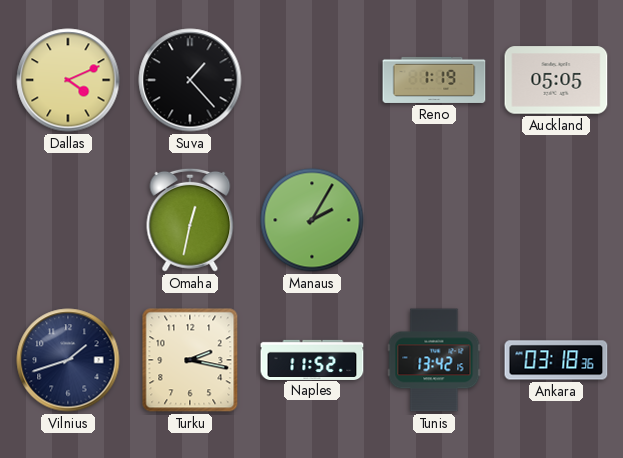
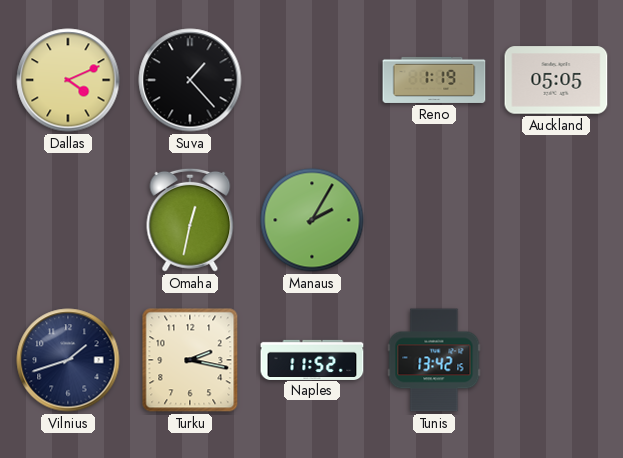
Ankara: 03:18 -> none (556, 360)
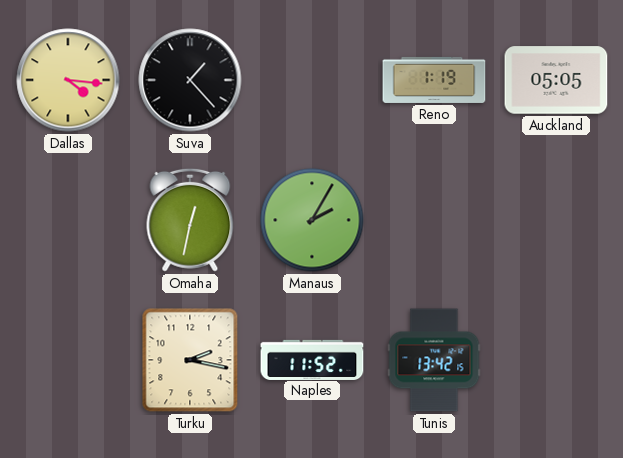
Dallas: 4:11 -> 4:16 (68, 80)
Vilnius: 1:42 -> none (68, 360)
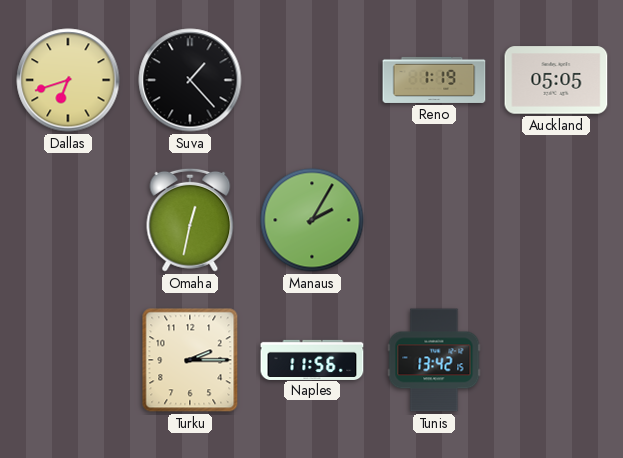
Dallas: 4:16 -> 6:42 (68, 80)
Turku: 2:17 -> 2:15 (190, 360)
Naples: 11:52 -> 11:56 (312, 359)
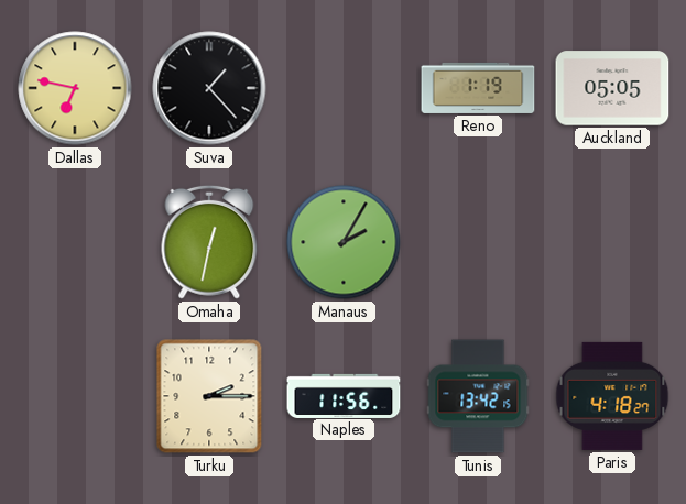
Dallas: 6:42 -> 6:47 (75, 88)
Paris: none -> 4:18 (612, 396)
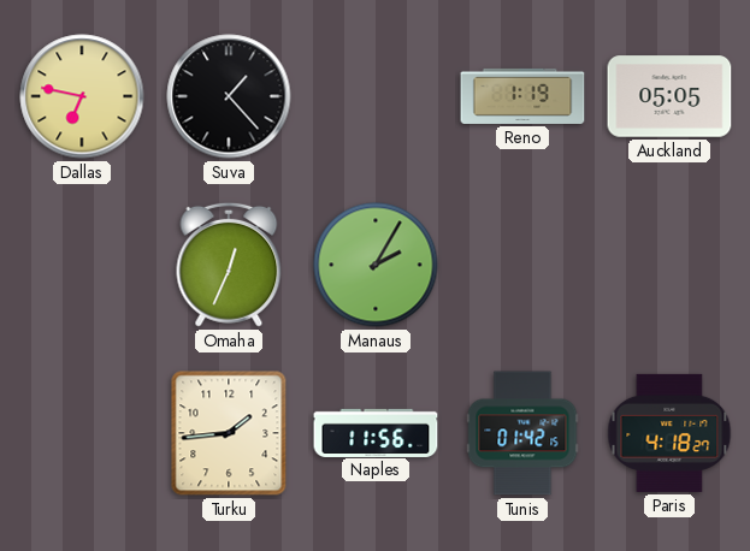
Omaha: 12:32 -> 12:34 (229, 265)
Turku: 2:15 -> 1:44 (229, 433)
Tunis: 13:42 -> 01:42 (522, 433)
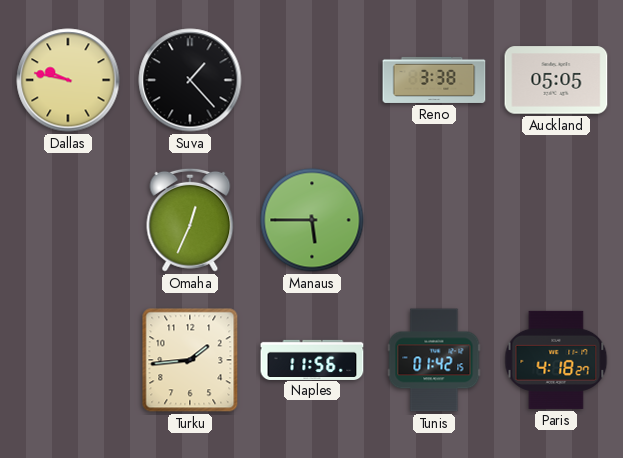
Dallas: 6:47 -> 9:47 (68, 80)
Reno: 1:19 -> 3:38 (434, 80)
Manaus: 2:05 -> 5:45 (312, 220)
